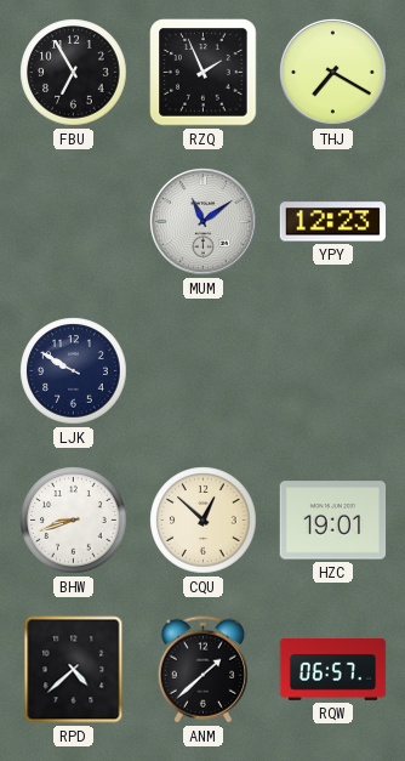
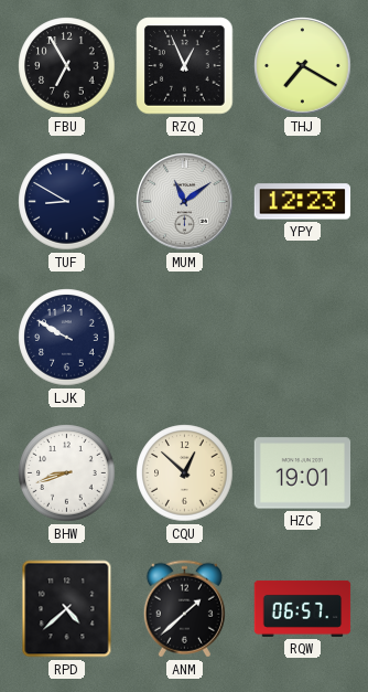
RZQ: 1:56 -> 12:56 (185, 66)
TUF: none -> 8:50 (67, 202)
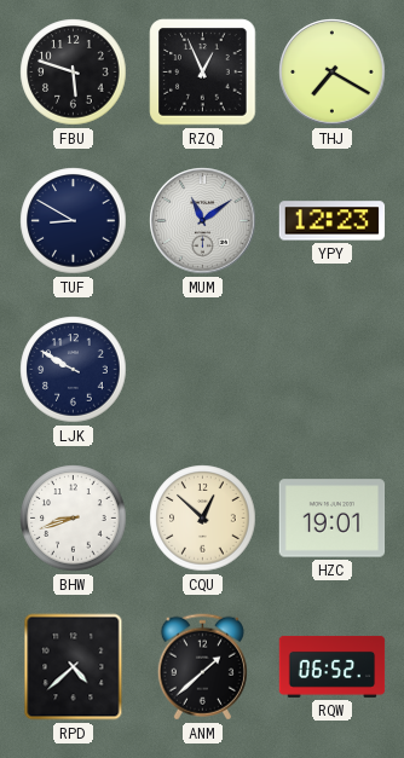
FBU: 6:55 -> 5:48 (74, 73)
RQW: 06:57 -> 06:52 (333, 666)
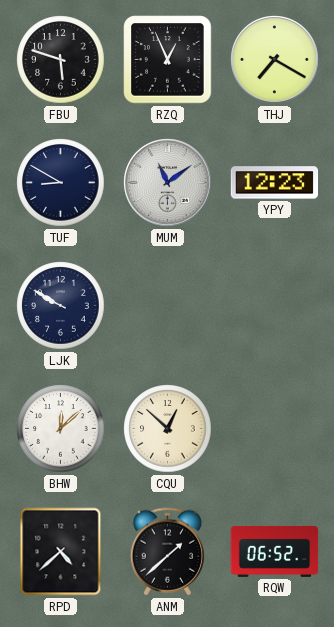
BHW: 8:42 -> 12:08 (61, 429)
HZC: 19:01 -> none (333, 519)
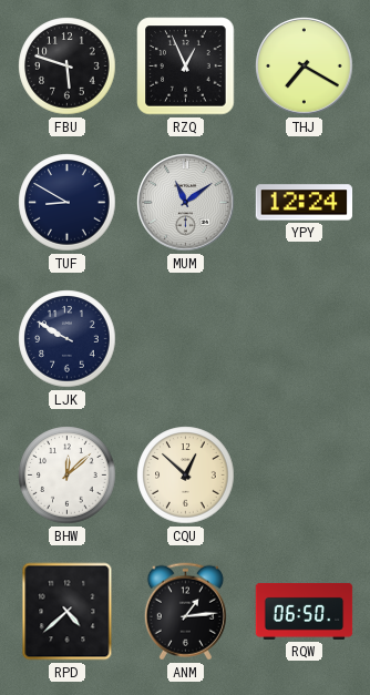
YPY: 12:23 -> 12:24 (305, 203)
ANM: 1:38 -> 1:14 (185, 612)
RQW: 06:52 -> 06:50 (305, 611)
